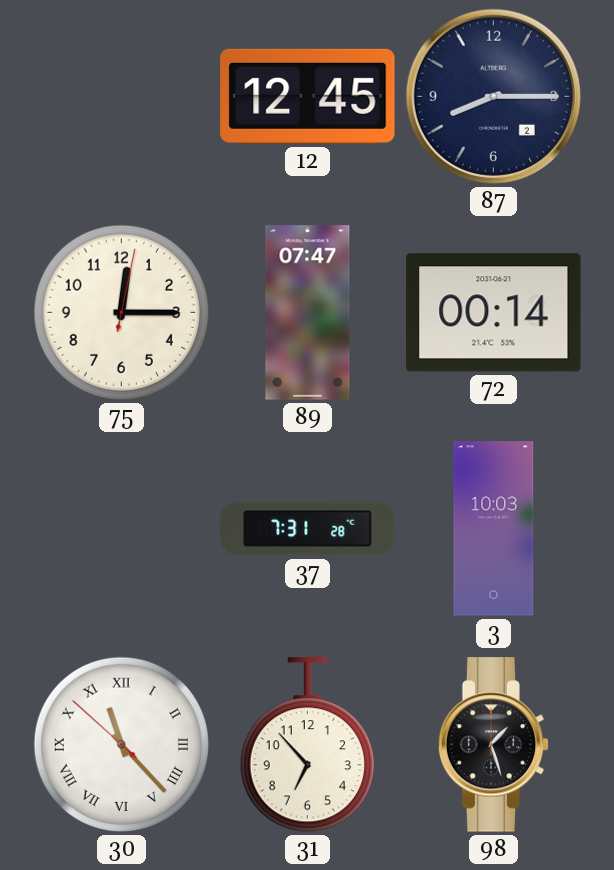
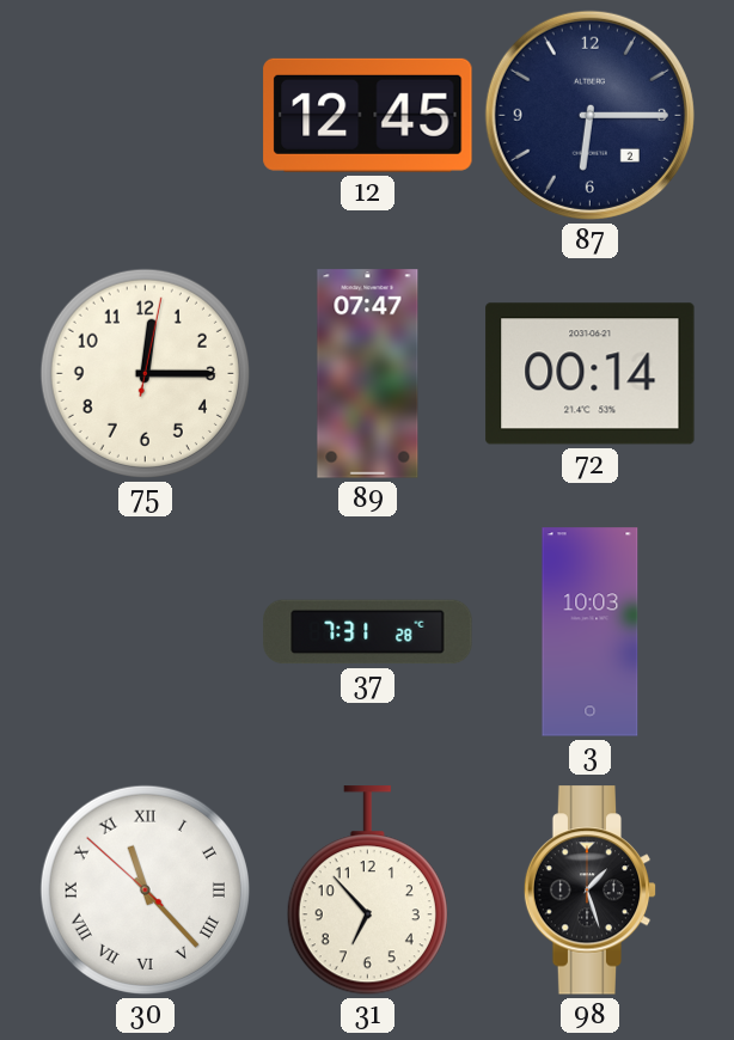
87: 8:15 -> 6:15 (589, 115)
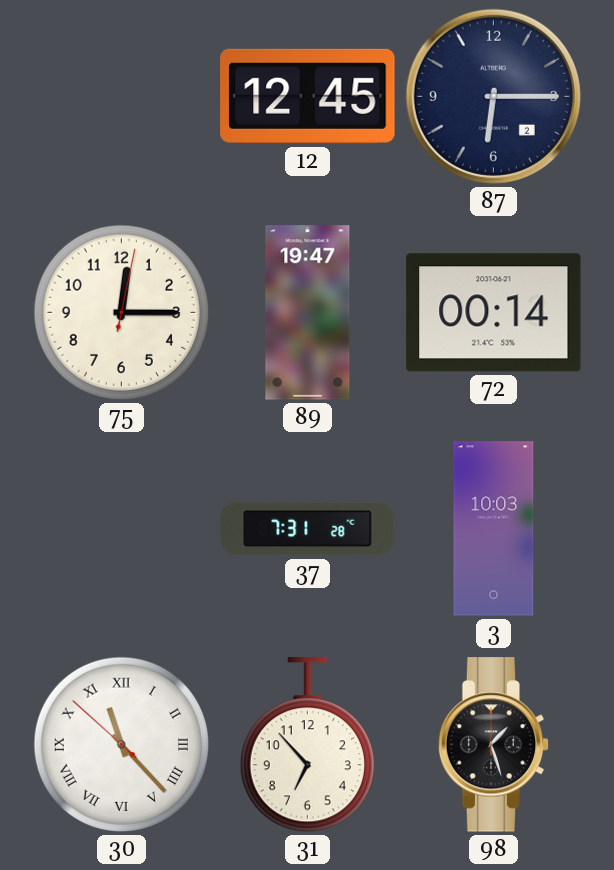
89: 07:47 -> 19:47 (308, 313)
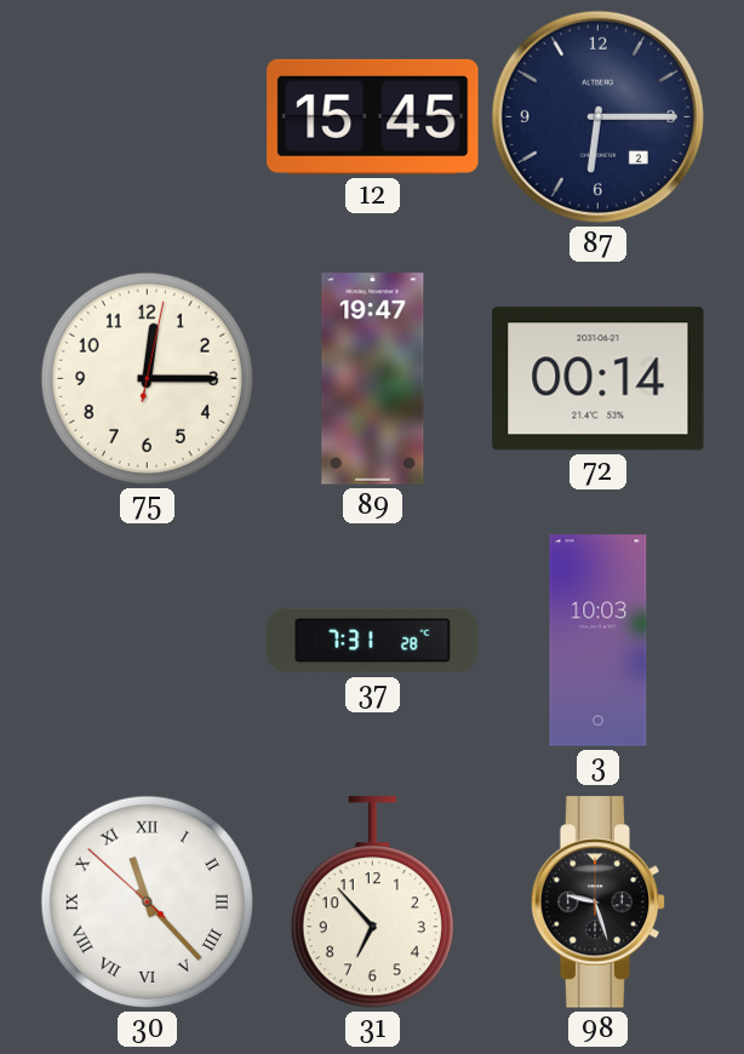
12: 12:45 -> 15:45 (373, 116)
98: 1:27 -> 9:27 (599, 903)
